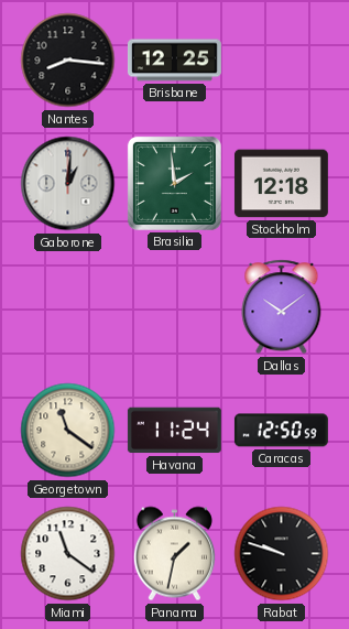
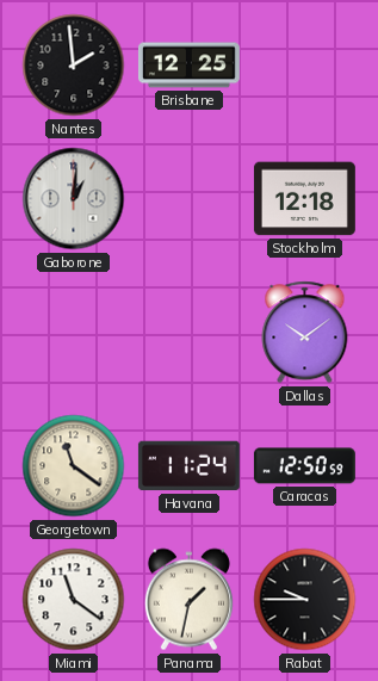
Nantes: 8:16 -> 1:59 (74, 66)
Brasilia: 1:59 -> none (174, 183)
Rabat: 9:48 -> 9:45 (305, 600)
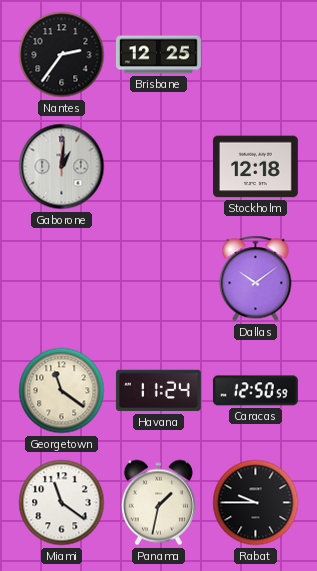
Nantes: 1:59 -> 2:36 (62, 55)
